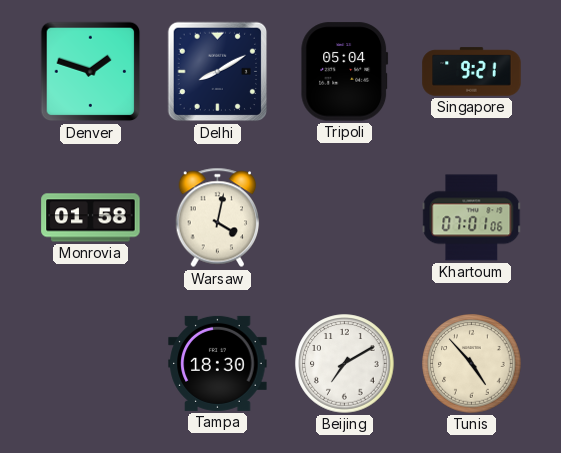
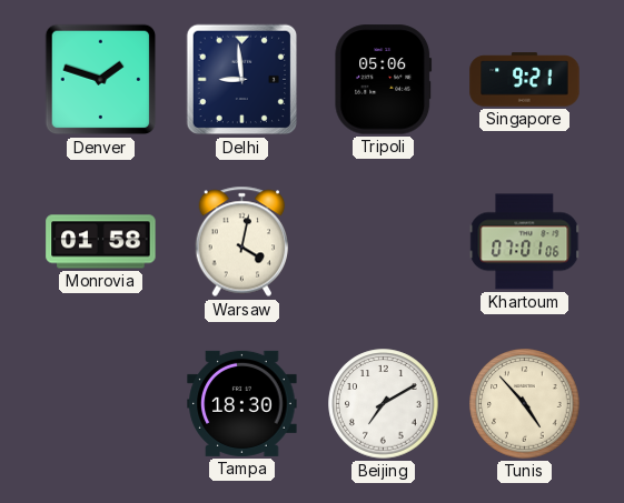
Delhi: 8:10 -> 8:59 (242, 80)
Tripoli: 05:04 -> 05:06 (384, 80)
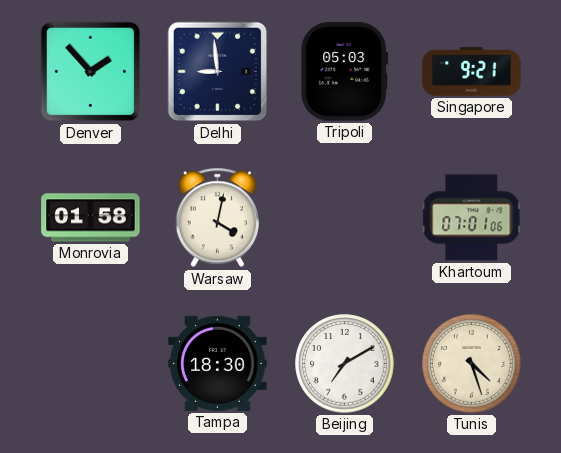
Denver: 1:48 -> 1:53 (91, 72)
Tripoli: 05:06 -> 05:03 (345, 72)
Tunis: 4:53 -> 4:27 (472, 364)
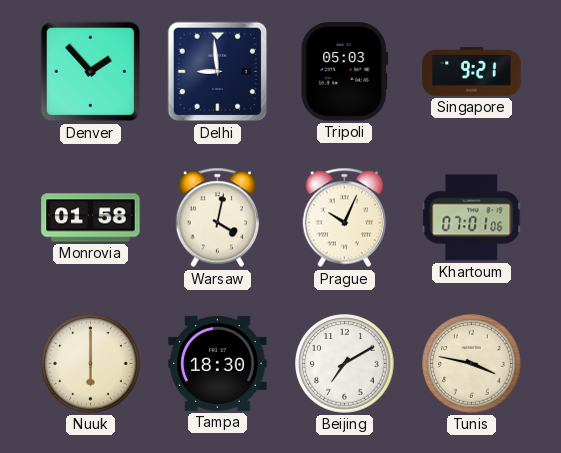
Prague: none -> 10:04 (345, 218)
Nuuk: none -> 6:00 (91, 364)
Tunis: 4:27 -> 3:47 (472, 364)
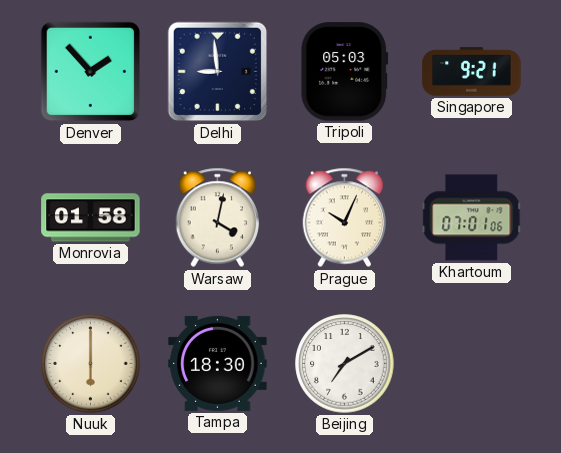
Tunis: 3:47 -> none (472, 364)
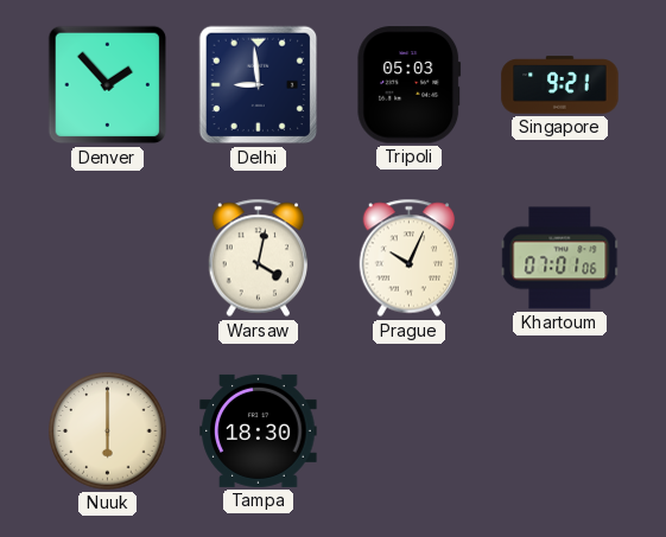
Monrovia: 01:58 -> none (91, 218)
Beijing: 7:10 -> none (345, 364)
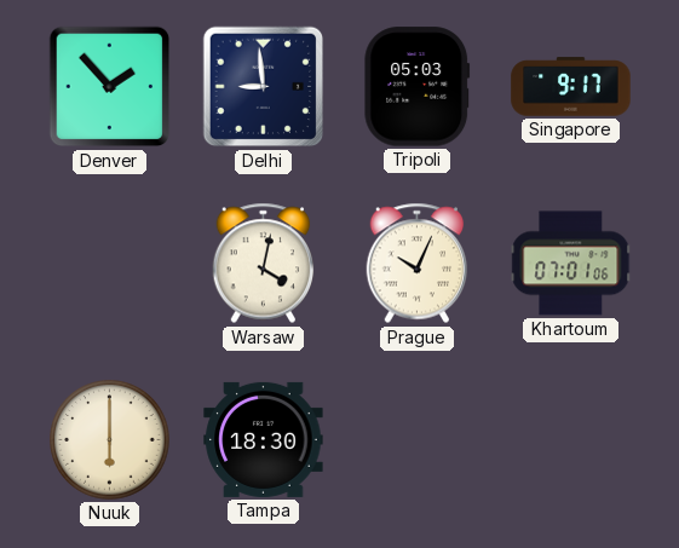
Singapore: 9:21 -> 9:17 (571, 87)
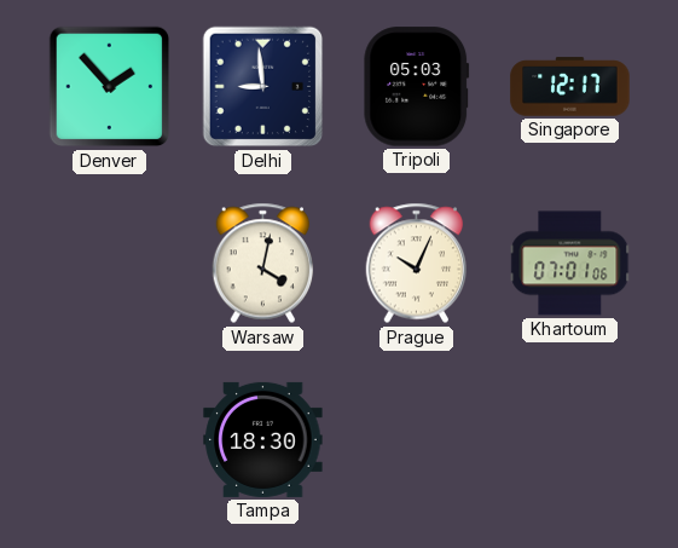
Singapore: 9:17 -> 12:17 (570, 87)
Nuuk: 6:00 -> none (110, 440)
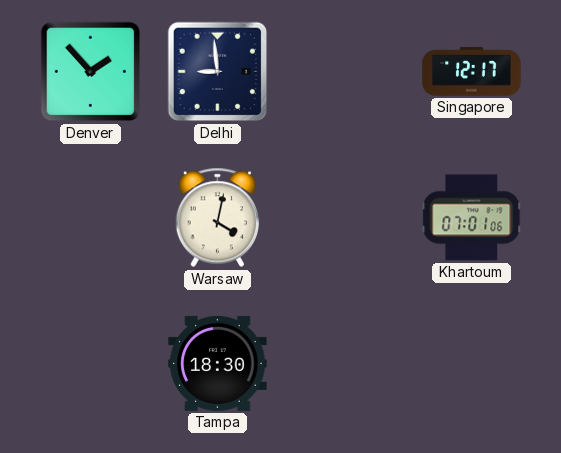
Tripoli: 05:03 -> none (417, 87)
Prague: 10:04 -> none (417, 264)
